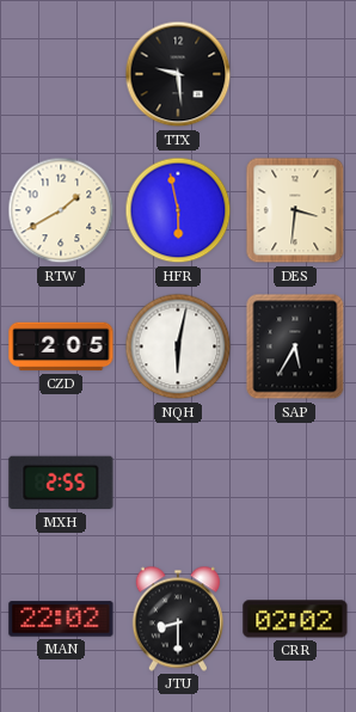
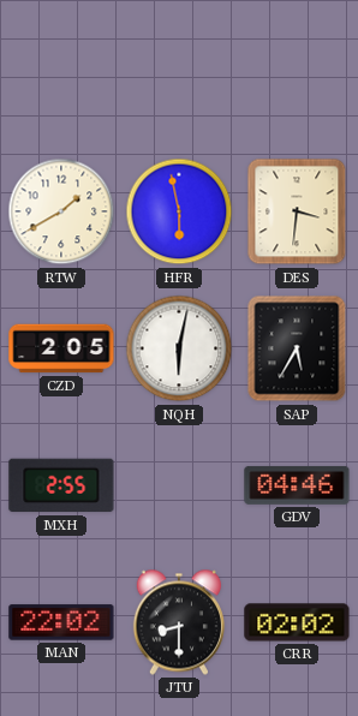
TTX: 9:29 -> none (178, 74)
GDV: none -> 04:46 (297, 485)
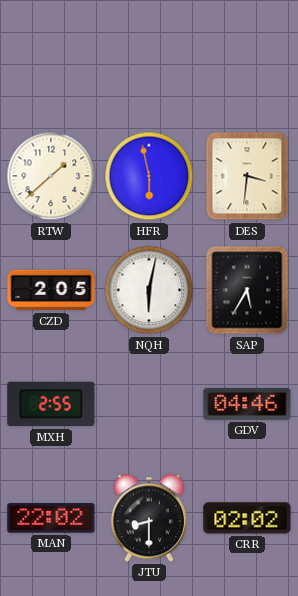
RTW: 1:40 -> 1:38 (51, 176)
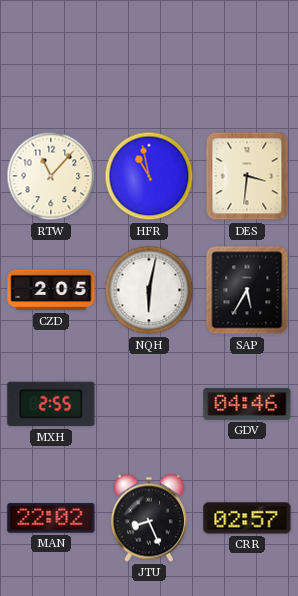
RTW: 1:38 -> 11:07 (51, 176)
HFR: 5:58 -> 10:58 (149, 176)
JTU: 8:30 -> 8:26 (149, 518)
CRR: 02:02 -> 02:57 (247, 518)
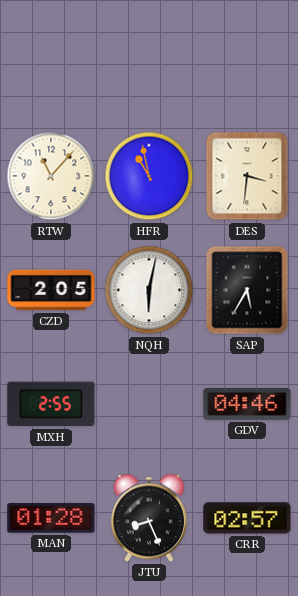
MAN: 22:02 -> 01:28 (51, 518)
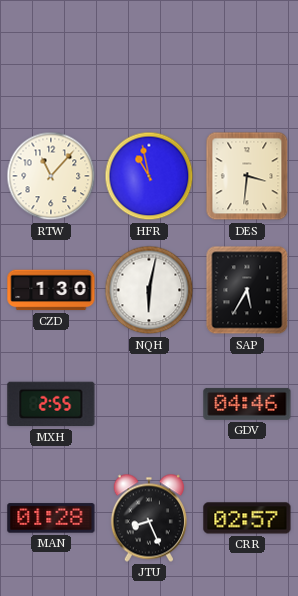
CZD: 2:05 -> 1:30 (51, 290)
